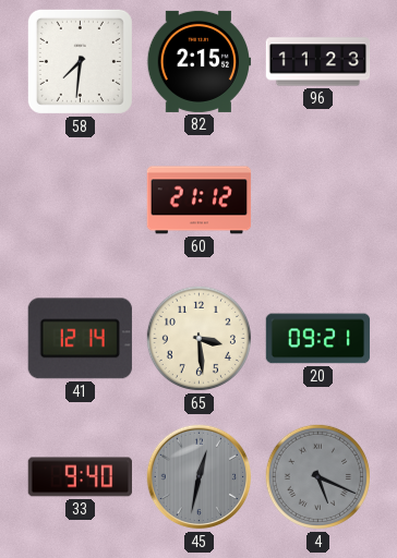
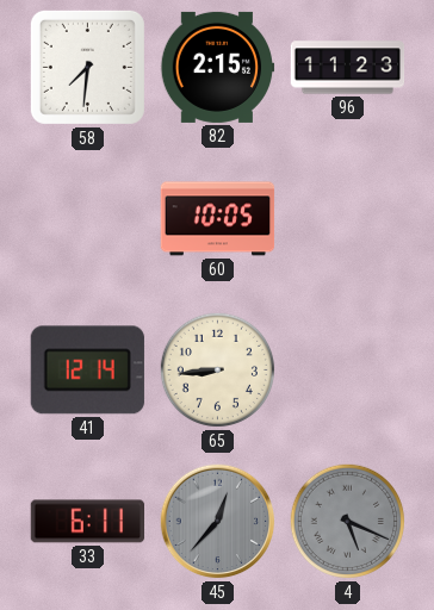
60: 21:12 -> 10:05 (218, 219)
65: 3:29 -> 8:44 (217, 369)
20: 09:21 -> none (318, 339)
33: 9:40 -> 6:11 (87, 522)
45: 12:32 -> 12:37 (218, 522)
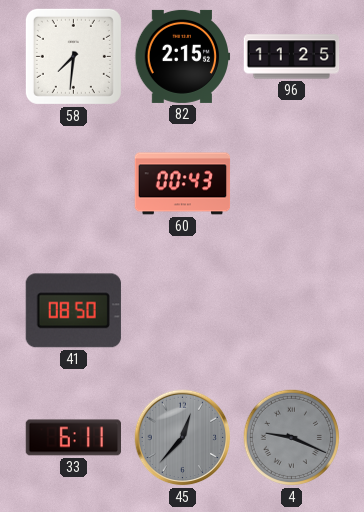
96: 11:23 -> 11:25 (292, 57)
60: 10:05 -> 00:43 (183, 184)
41: 12:14 -> 08:50 (73, 311)
65: 8:44 -> none (217, 369)
4: 5:19 -> 9:19 (291, 437)
